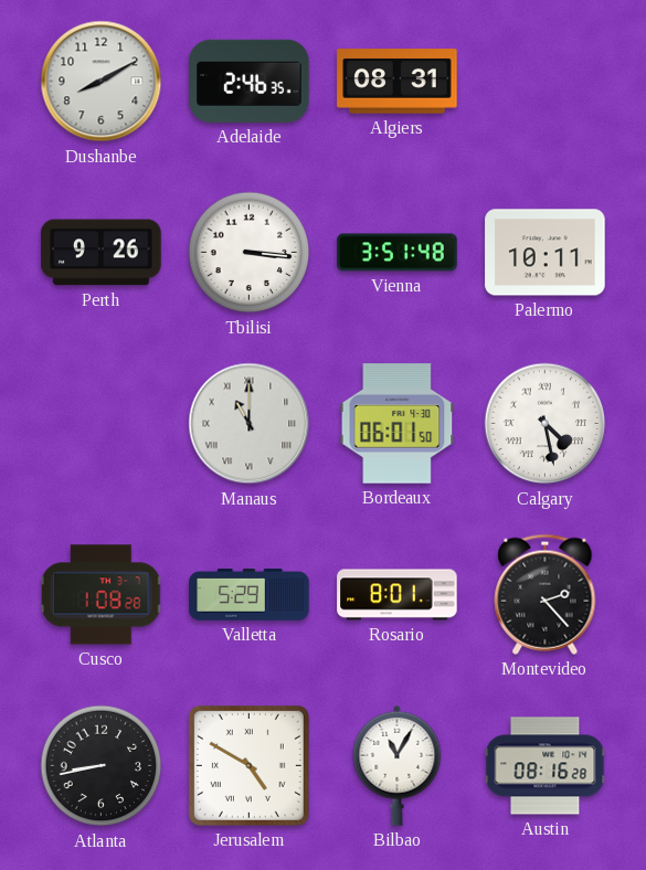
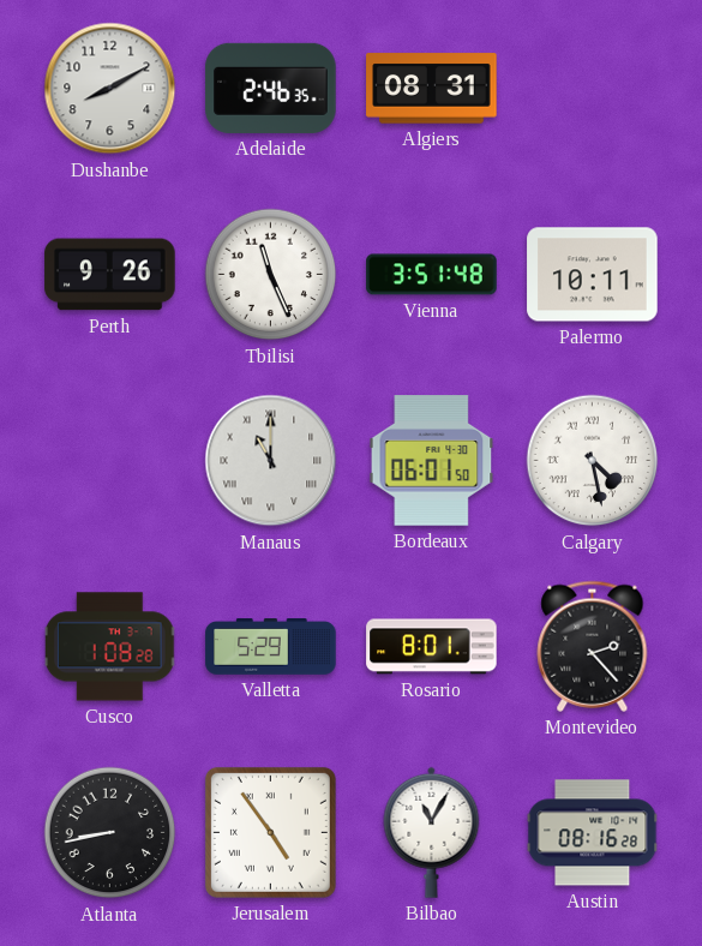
Tbilisi: 3:16 -> 11:26 (271, 275)
Jerusalem: 4:50 -> 4:54 (270, 832)
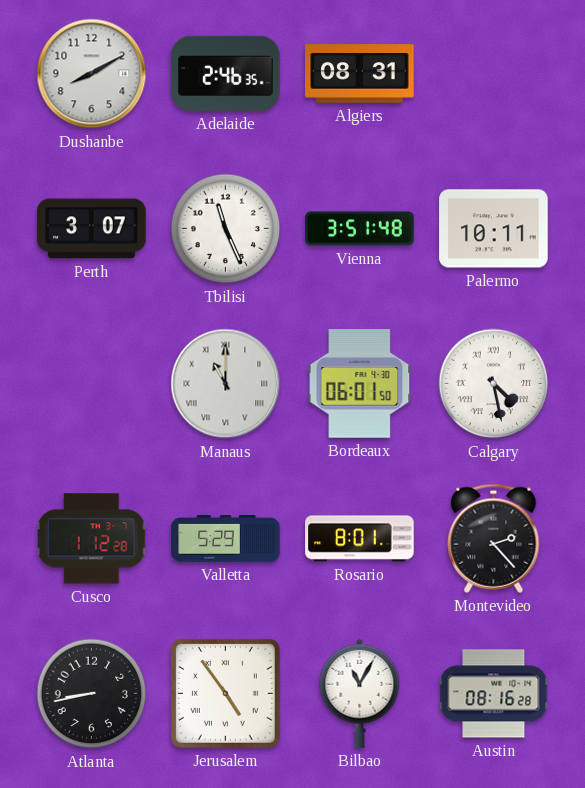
Perth: 9:26 -> 3:07 (92, 229)
Cusco: 1:08 -> 1:12 (92, 539)
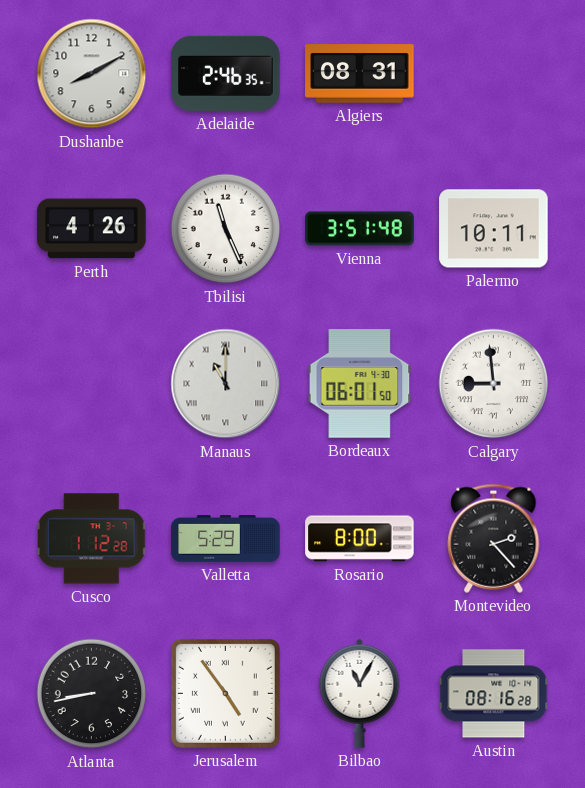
Perth: 3:07 -> 4:26 (92, 229)
Calgary: 4:28 -> 8:59 (494, 384)
Rosario: 8:01 -> 8:00 (360, 539)
